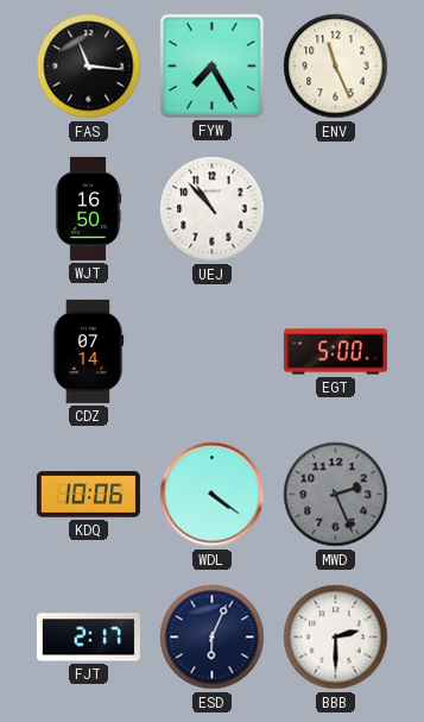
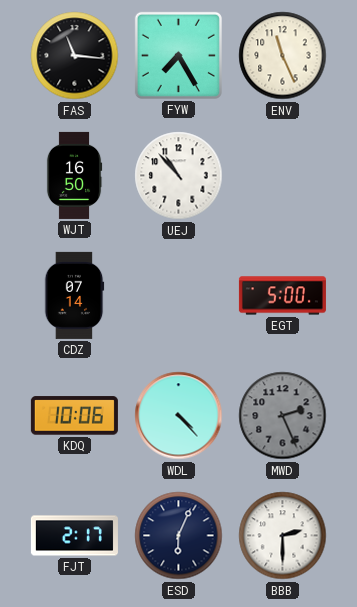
WDL: 4:21 -> 4:23 (179, 416)
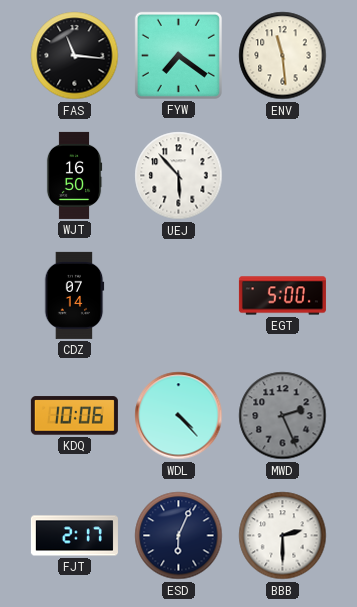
FYW: 7:25 -> 7:21 (178, 55)
ENV: 11:26 -> 11:29 (283, 56)
UEJ: 10:53 -> 5:53 (179, 176)
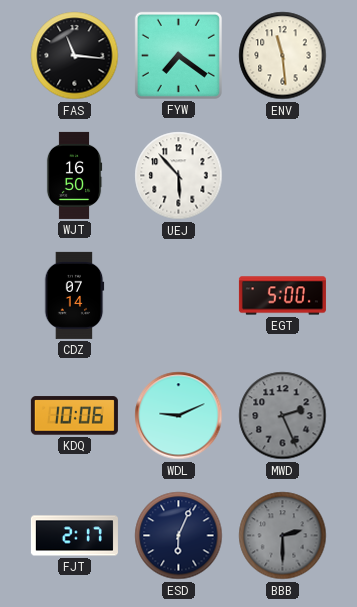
WDL: 4:23 -> 9:11 (179, 416)
BBB dial: white -> grey (283, 536)
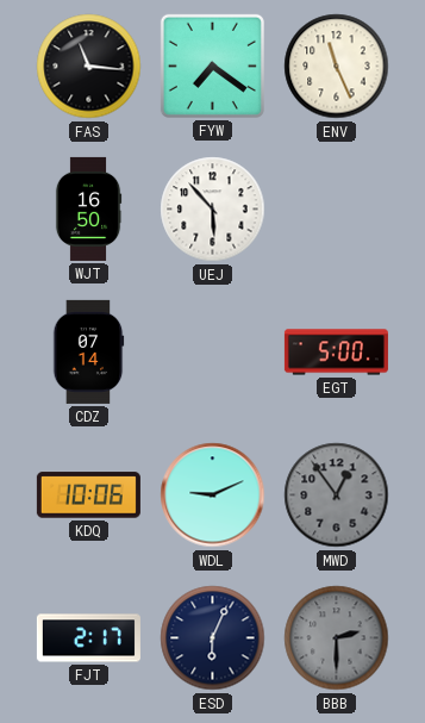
ENV: 11:29 -> 11:26 (337, 67)
MWD: 2:26 -> 12:54 (337, 495)
